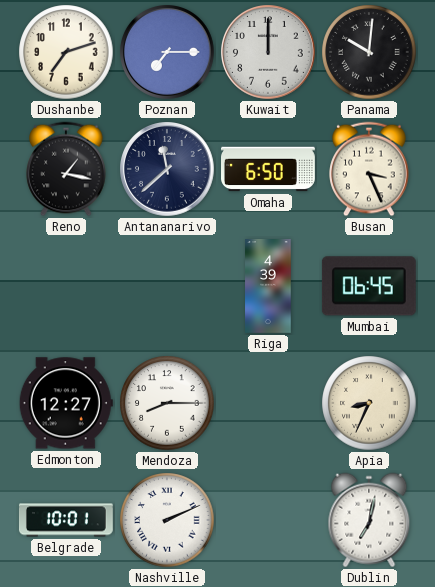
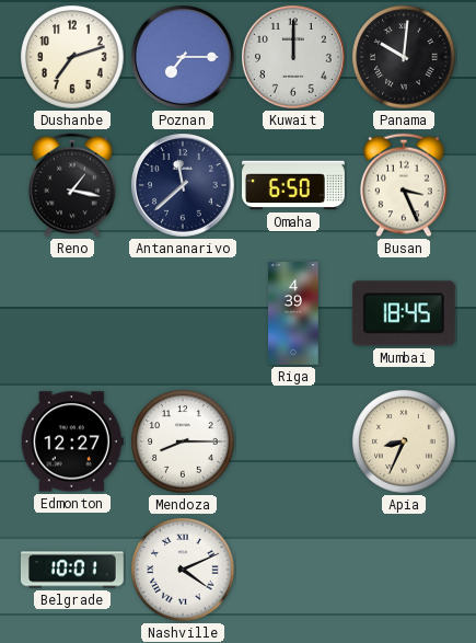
Mumbai: 06:45 -> 18:45 (404, 313)
Nashville: 2:11 -> 4:11 (183, 570)
Dublin: 7:02 -> none (369, 520)
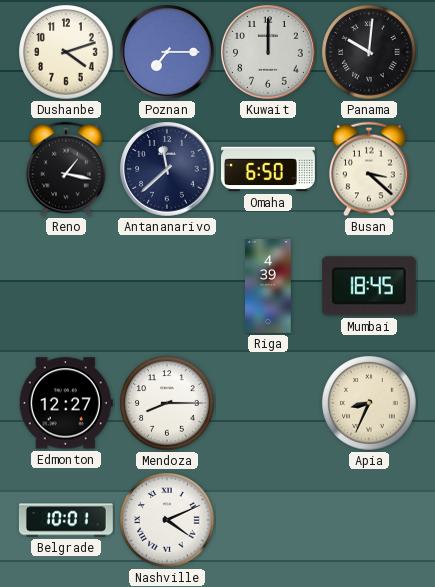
Dushanbe: 7:12 -> 4:12 (66, 52)
Busan: 3:26 -> 3:22 (369, 169)
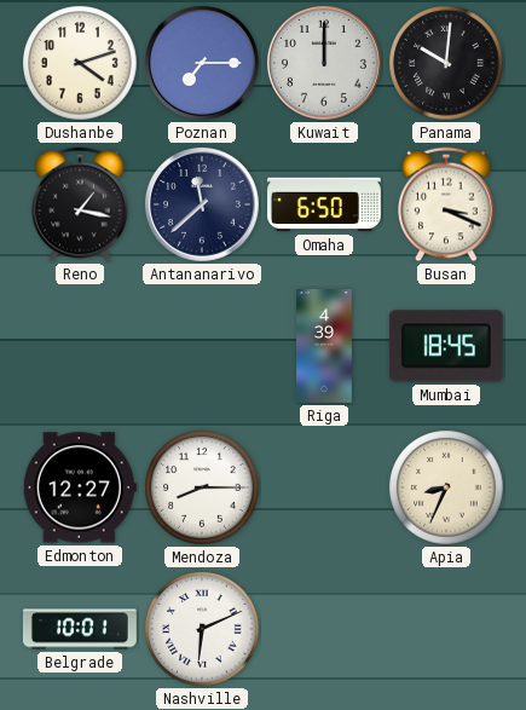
Busan: 3:22 -> 3:19 (446, 204)
Nashville: 4:11 -> 6:11 (202, 629)
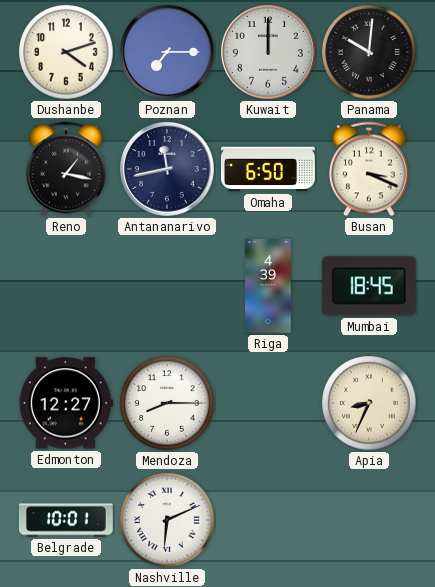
Antananarivo: 11:38 -> 11:43 (168, 170)
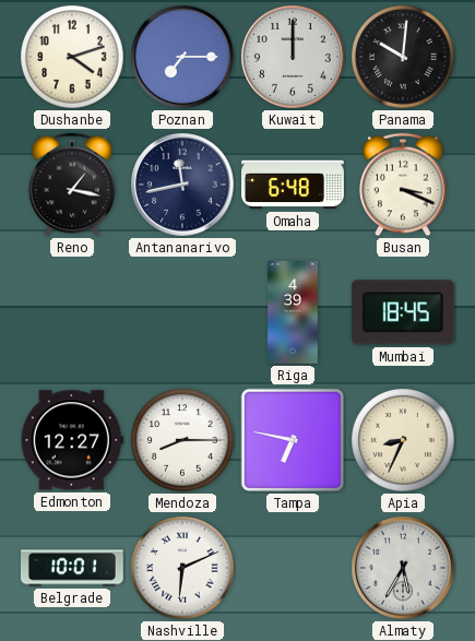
Omaha: 6:50 -> 6:48 (294, 185)
Tampa: none -> 6:47 (293, 440)
Almaty: none -> 5:35 (404, 569)
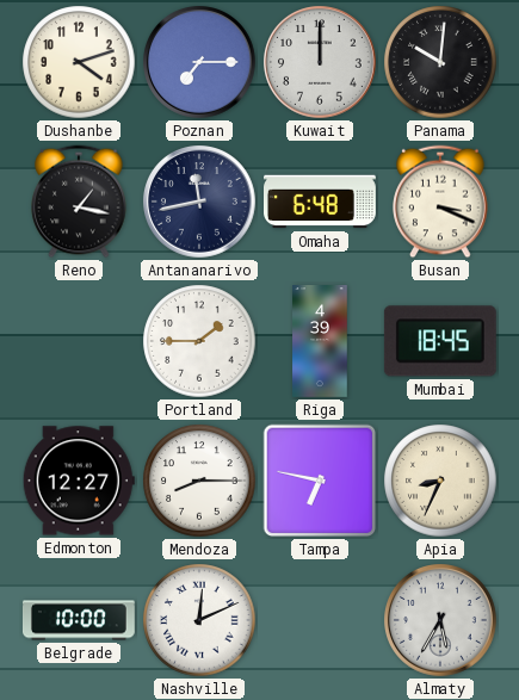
Portland: none -> 1:45 (199, 341)
Belgrade: 10:01 -> 10:00 (79, 620)
Nashville: 6:11 -> 12:11 (199, 620)
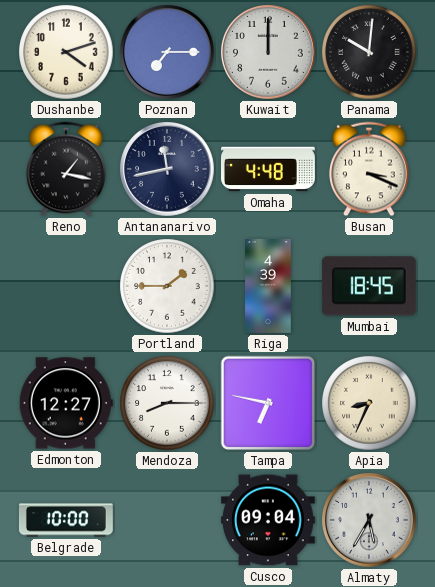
Omaha: 6:48 -> 4:48 (269, 169)
Nashville: 12:11 -> none (199, 620)
Cusco: none -> 09:04 (268, 520)
